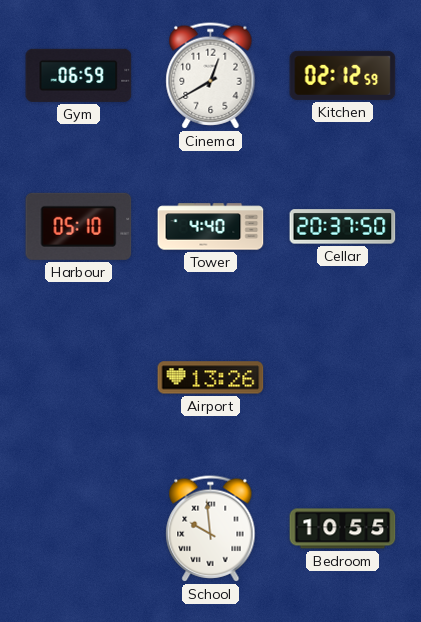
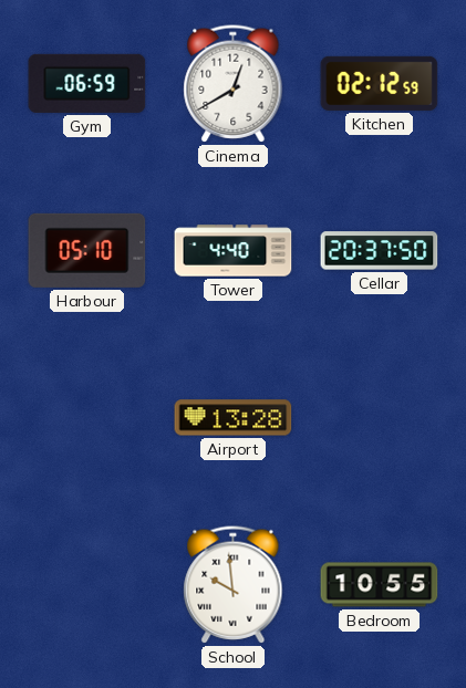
Airport: 13:26 -> 13:28 (234, 418)
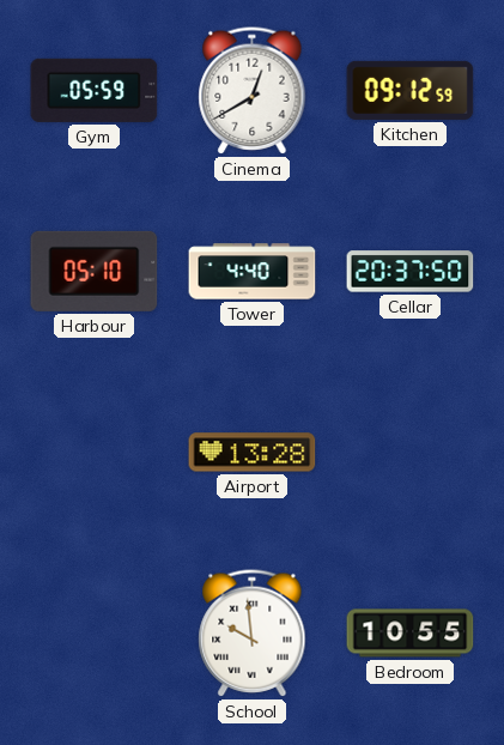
Gym: 06:59 -> 05:59 (95, 90)
Kitchen: 02:12 -> 09:12 (411, 90)
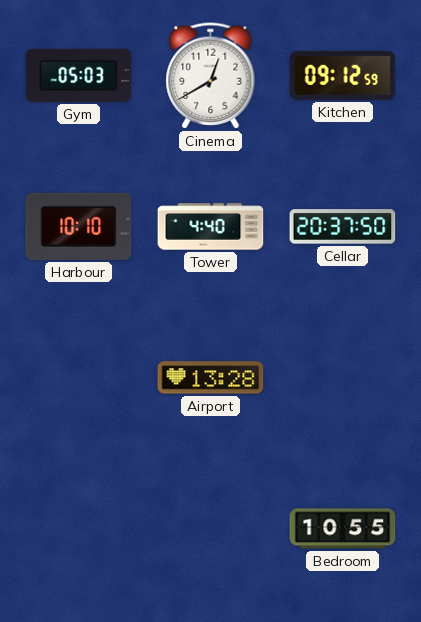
Gym: 05:59 -> 05:03 (79, 75)
Harbour: 05:10 -> 10:10 (79, 226)
School: 9:59 -> none (253, 634)
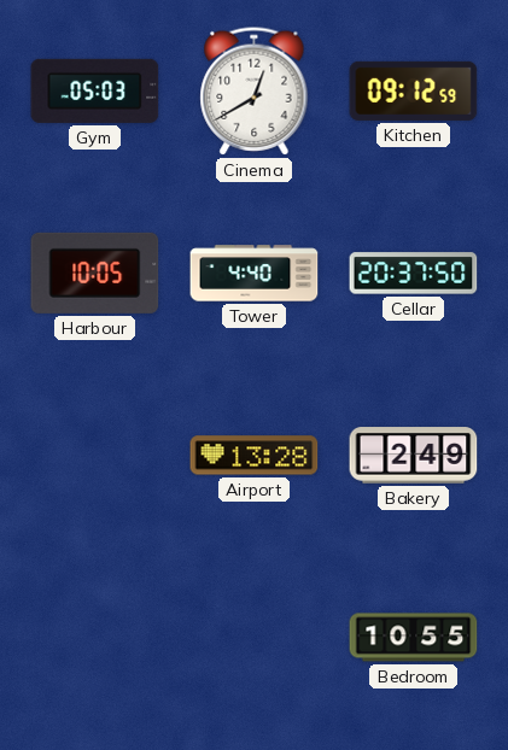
Harbour: 10:10 -> 10:05 (95, 273)
Bakery: none -> 2:49 (414, 456)
